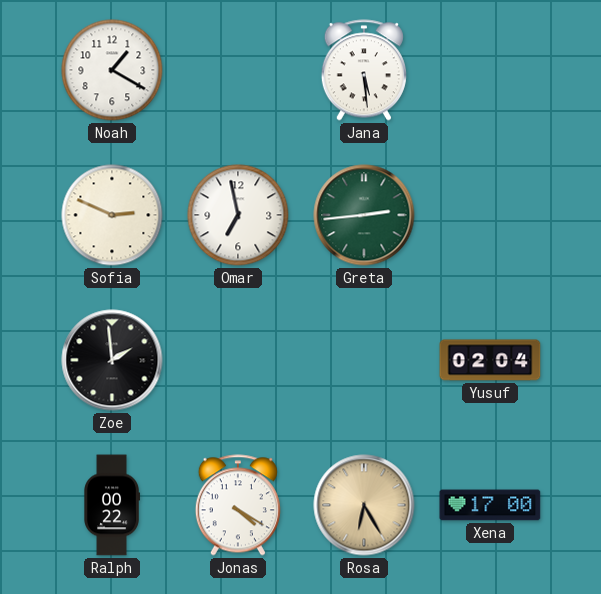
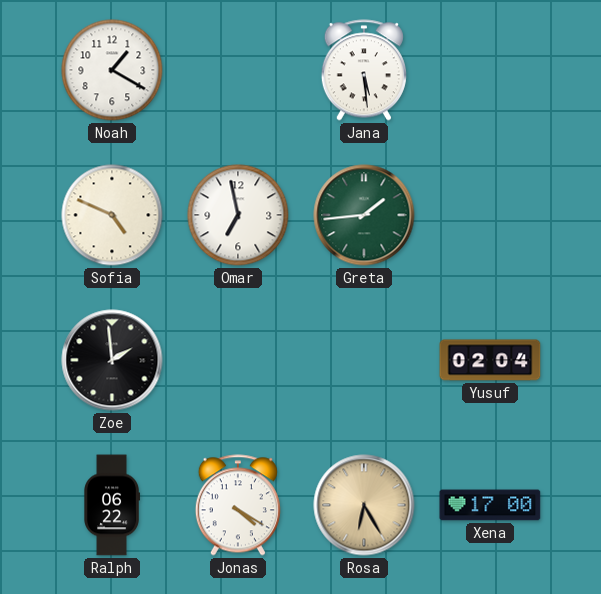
Sofia: 2:49 -> 4:49 (112, 215)
Greta: 2:44 -> 1:44 (364, 215)
Ralph: 00:22 -> 06:22 (112, 505)
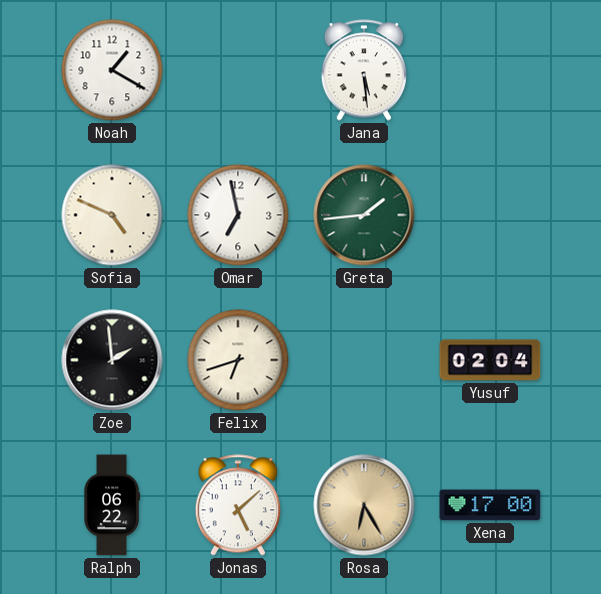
Felix: none -> 6:42 (238, 360)
Jonas: 4:20 -> 5:08 (238, 505)
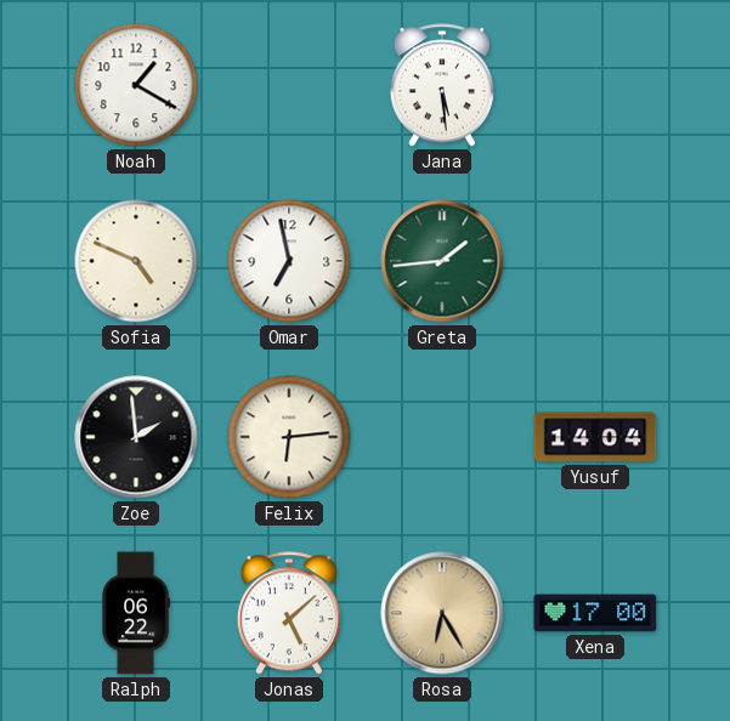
Felix: 6:42 -> 6:14 (289, 437)
Yusuf: 02:04 -> 14:04 (595, 437)
